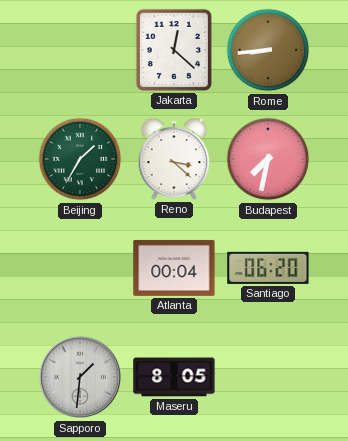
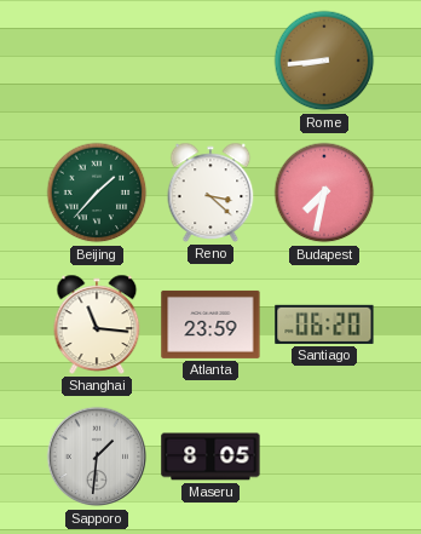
Jakarta: 12:22 -> none (174, 50)
Beijing: 1:35 -> 1:37 (97, 193)
Shanghai: none -> 11:16 (97, 325)
Atlanta: 00:04 -> 23:59 (211, 325)
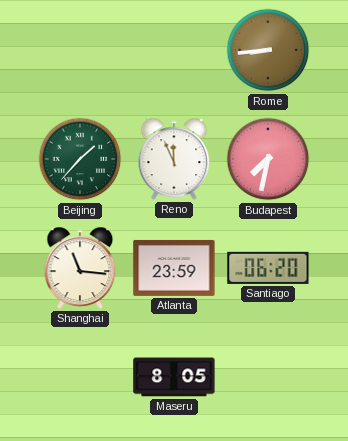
Reno: 3:22 -> 11:56 (174, 159)
Sapporo: 1:31 -> none (97, 457)
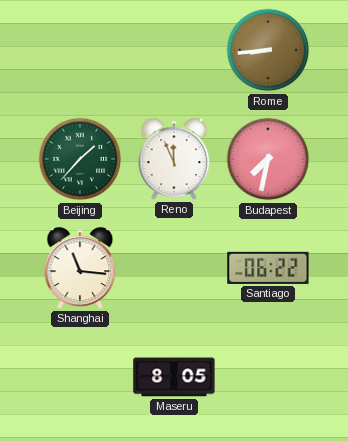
Atlanta: 23:59 -> none (174, 268)
Santiago: 06:20 -> 06:22 (268, 268)
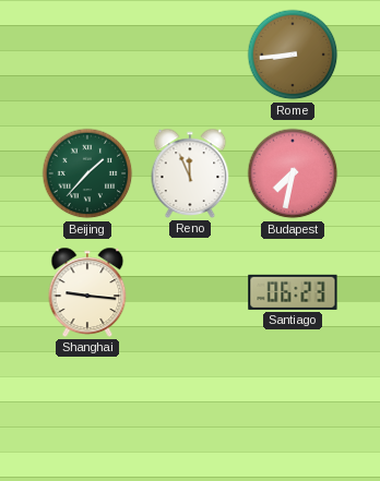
Shanghai: 11:16 -> 9:16 (87, 292)
Santiago: 06:22 -> 06:23 (293, 292)
Maseru: 8:05 -> none (174, 377)
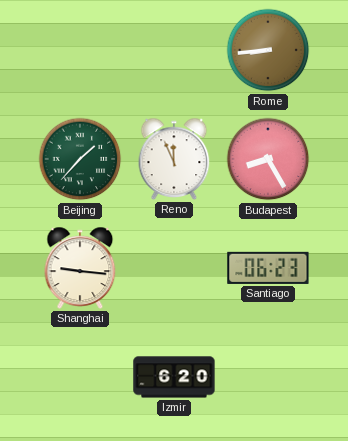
Budapest: 7:32 -> 8:25 (268, 159)
Izmir: none -> 6:20 (174, 377)
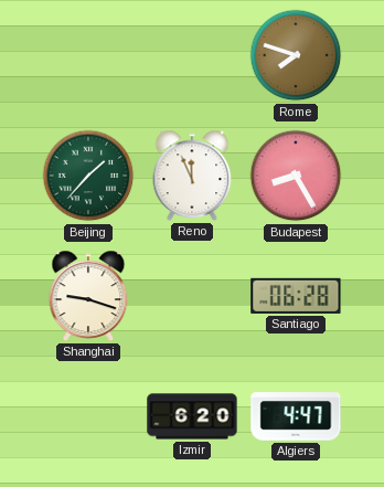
Rome: 8:44 -> 7:48 (296, 55)
Shanghai: 9:16 -> 9:18 (88, 296)
Santiago: 06:23 -> 06:28 (296, 296)
Algiers: none -> 4:47 (296, 416)
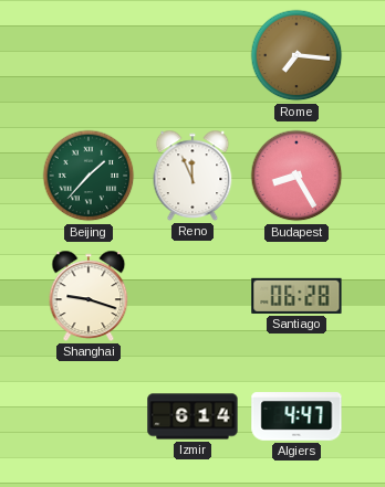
Rome: 7:48 -> 7:16 (296, 55)
Izmir: 6:20 -> 6:14 (192, 416)
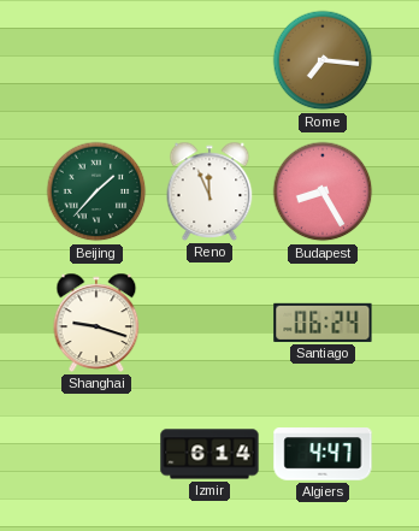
Santiago: 06:28 -> 06:24 (323, 323)
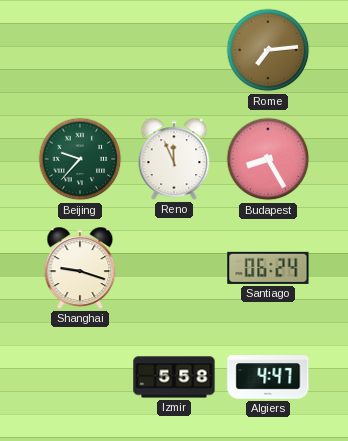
Rome: 7:16 -> 7:14 (268, 50)
Beijing: 1:37 -> 9:37 (80, 159)
Izmir: 6:14 -> 5:58 (174, 377)
